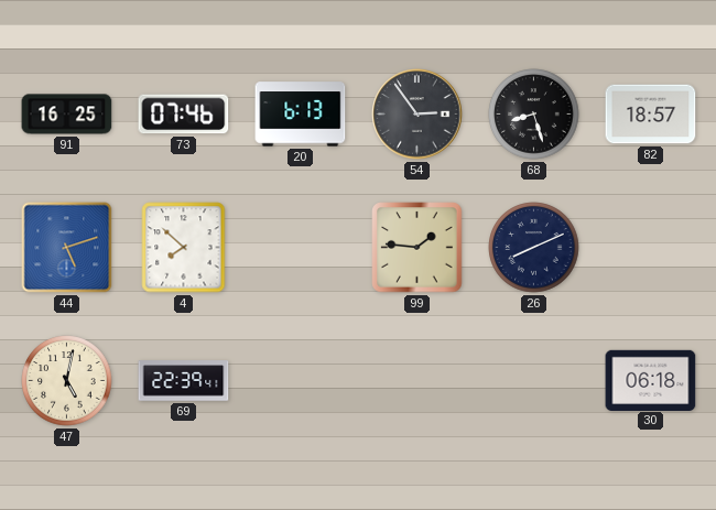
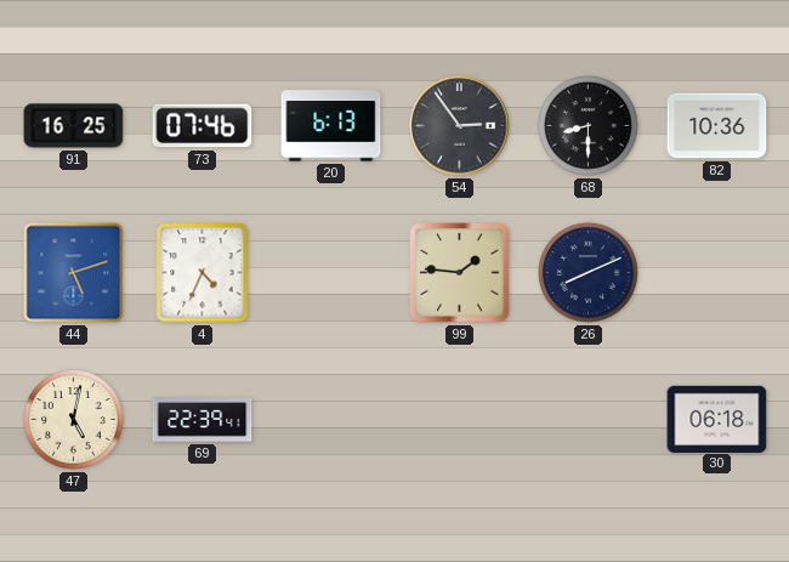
68: 8:27 -> 8:30 (589, 126)
82: 18:57 -> 10:36 (717, 126)
4: 7:52 -> 4:34 (203, 273)
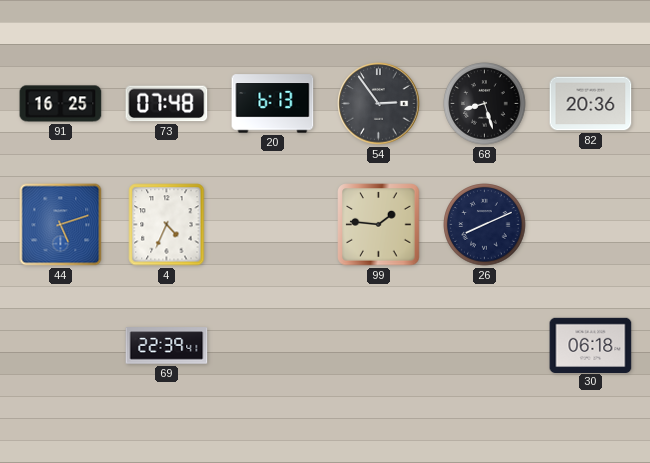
73: 07:46 -> 07:48 (167, 104)
68: 8:30 -> 8:27 (485, 104)
82: 10:36 -> 20:36 (591, 104)
47: 5:02 -> none (74, 420)
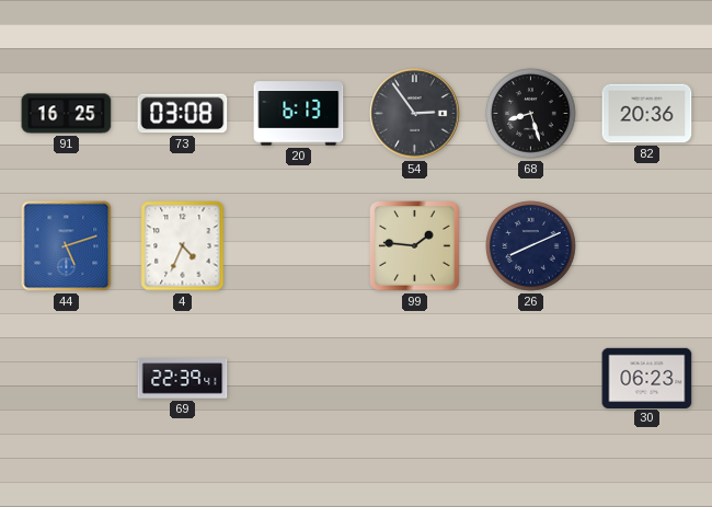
73: 07:48 -> 03:08 (183, 114)
30: 06:18 -> 06:23 (647, 378)
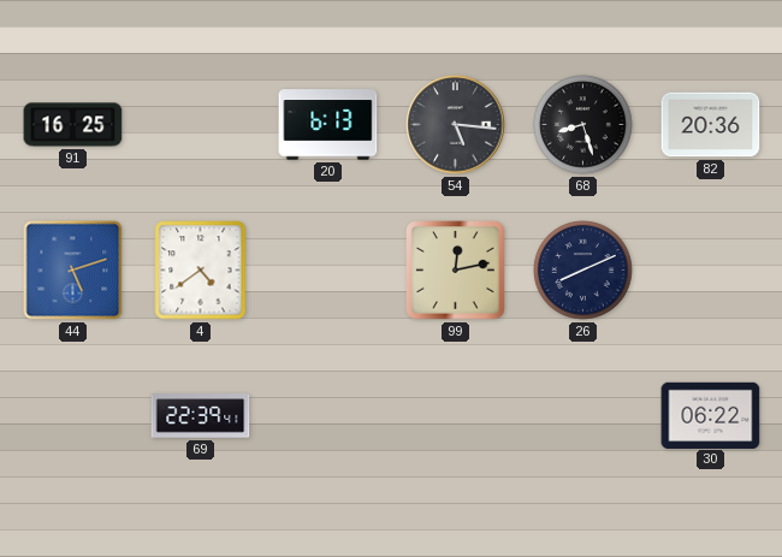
73: 03:08 -> none (183, 114)
54: 2:54 -> 5:16 (456, 125)
4: 4:34 -> 4:39 (201, 271)
99: 1:46 -> 12:13 (456, 271)
30: 06:23 -> 06:22 (711, 415)
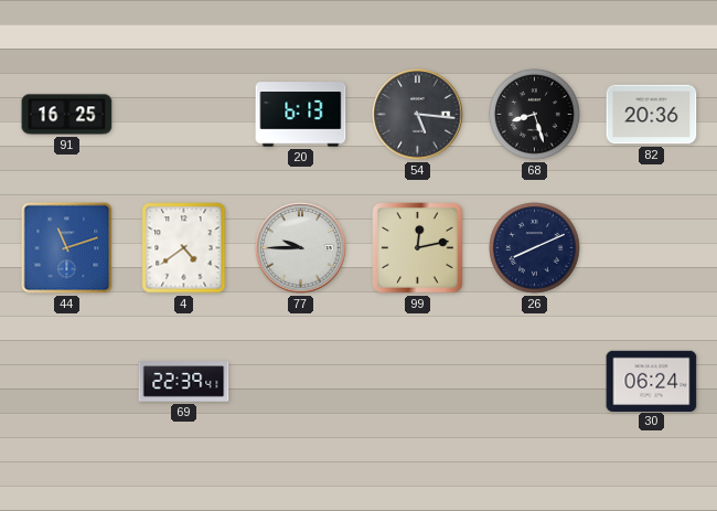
44: 5:12 -> 11:12 (67, 248)
77: none -> 9:45 (301, 248)
30: 06:22 -> 06:24 (652, 381)
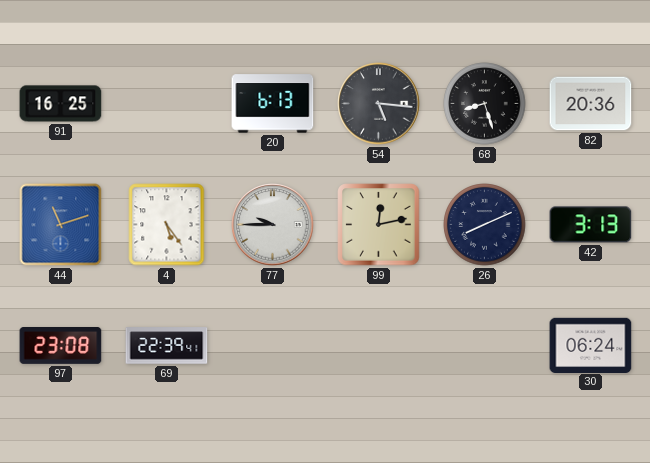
4: 4:39 -> 5:24 (167, 225)
42: none -> 3:13 (591, 225)
97: none -> 23:08 (61, 346)
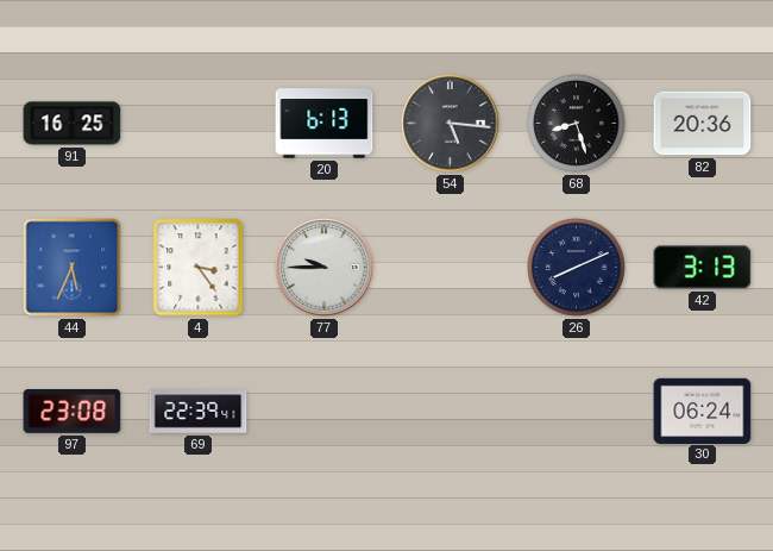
44: 11:12 -> 5:34 (73, 268)
4: 5:24 -> 3:24 (199, 268)
99: 12:13 -> none (379, 225)
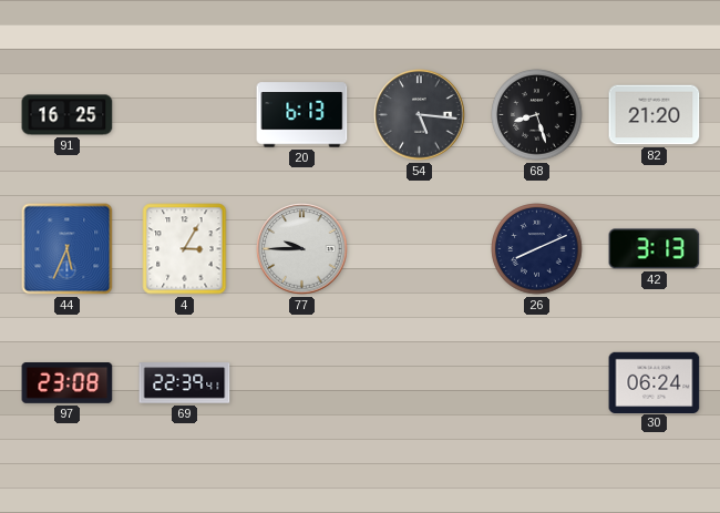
82: 20:36 -> 21:20 (655, 115)
4: 3:24 -> 3:05 (185, 249)
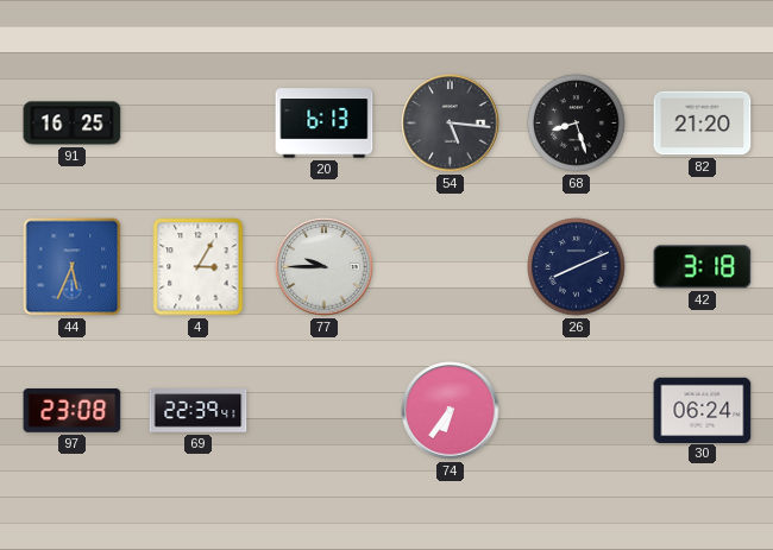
42: 3:13 -> 3:18 (703, 267)
74: none -> 6:36 (451, 411)
